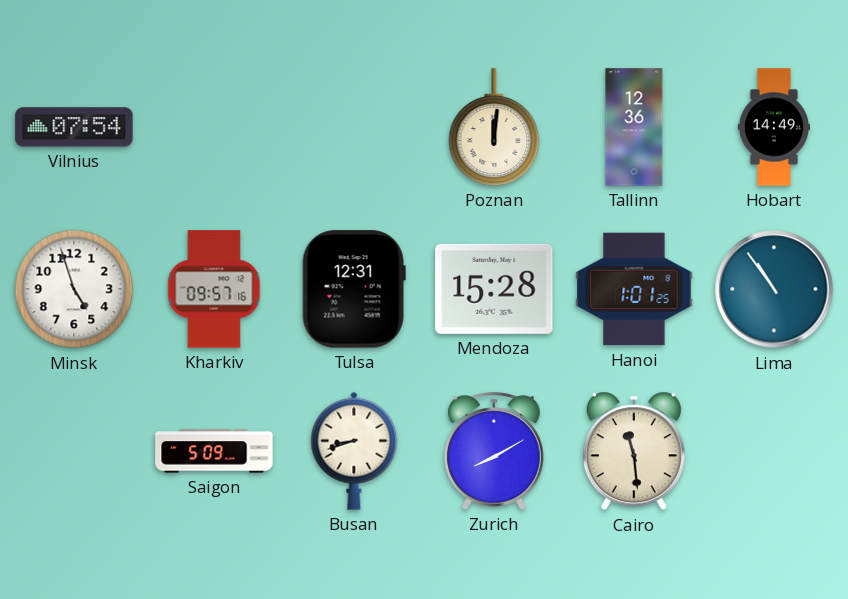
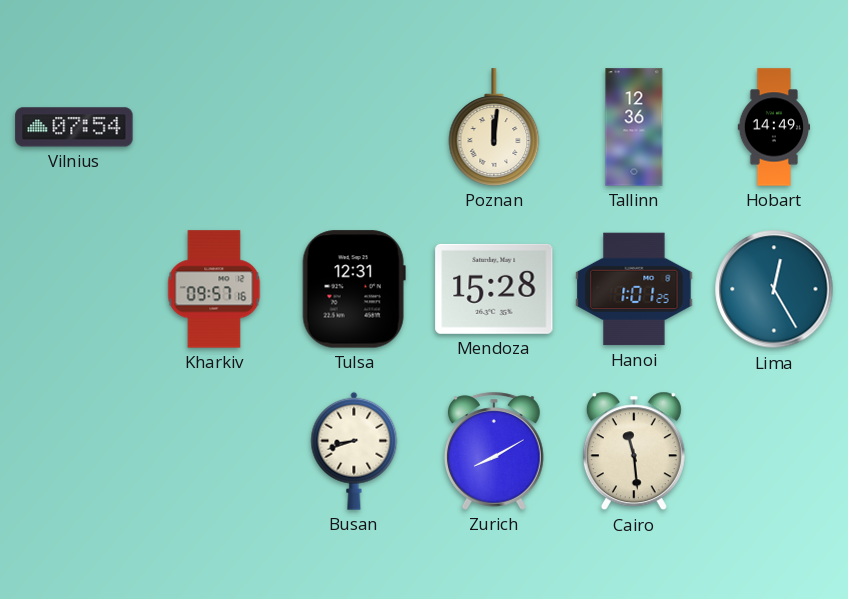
Minsk: 4:57 -> none (74, 289)
Lima: 10:54 -> 12:25 (774, 289)
Saigon: 5:09 -> none (214, 451)
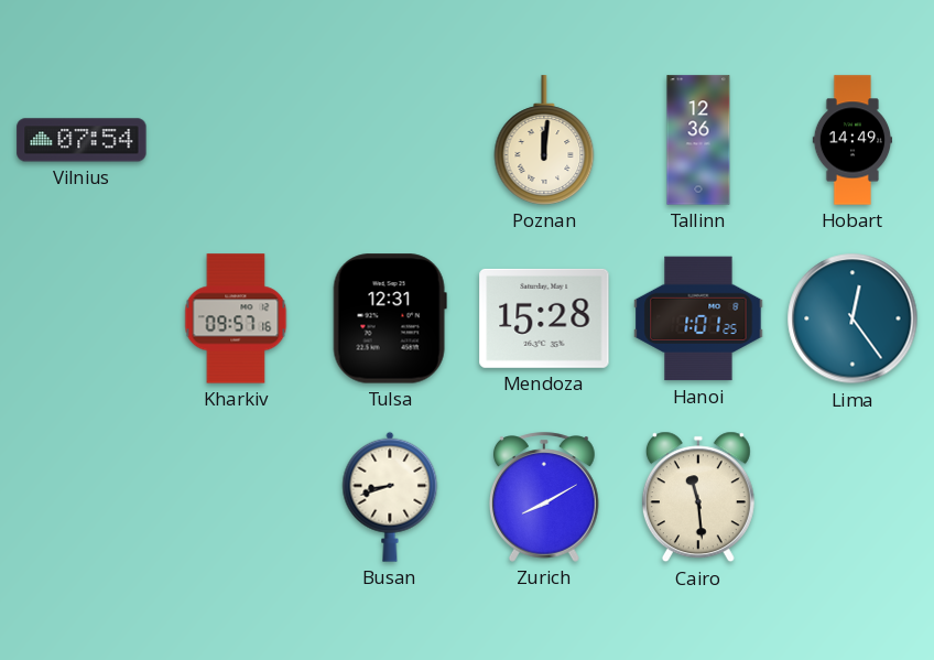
Lima: 12:25 -> 12:24 (852, 318)
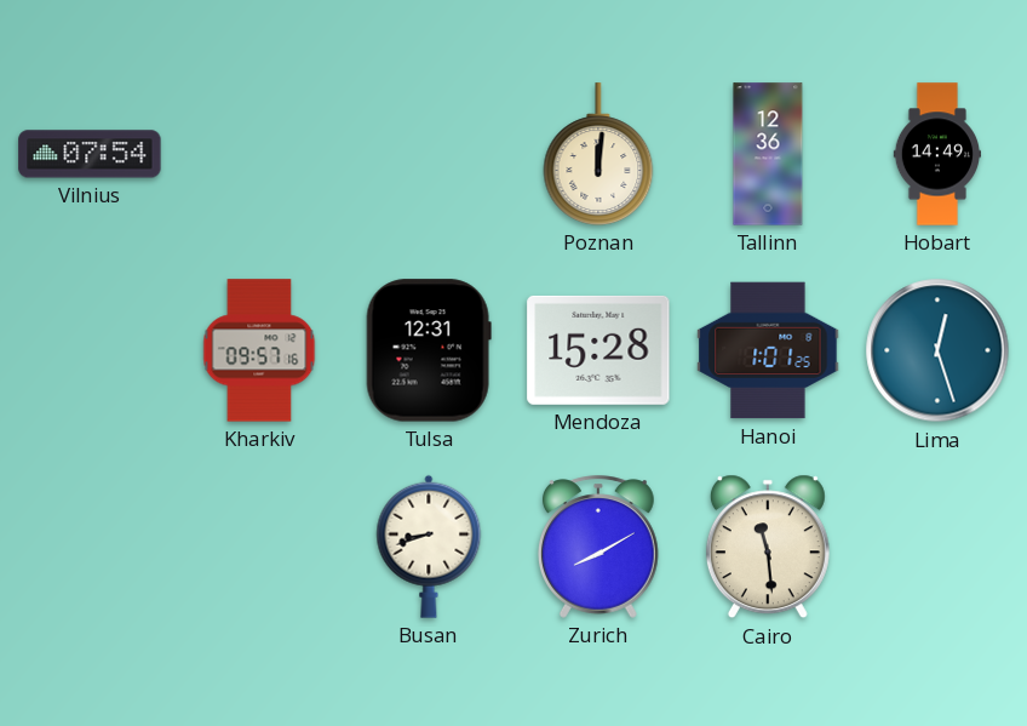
Lima: 12:24 -> 12:27 (937, 350)
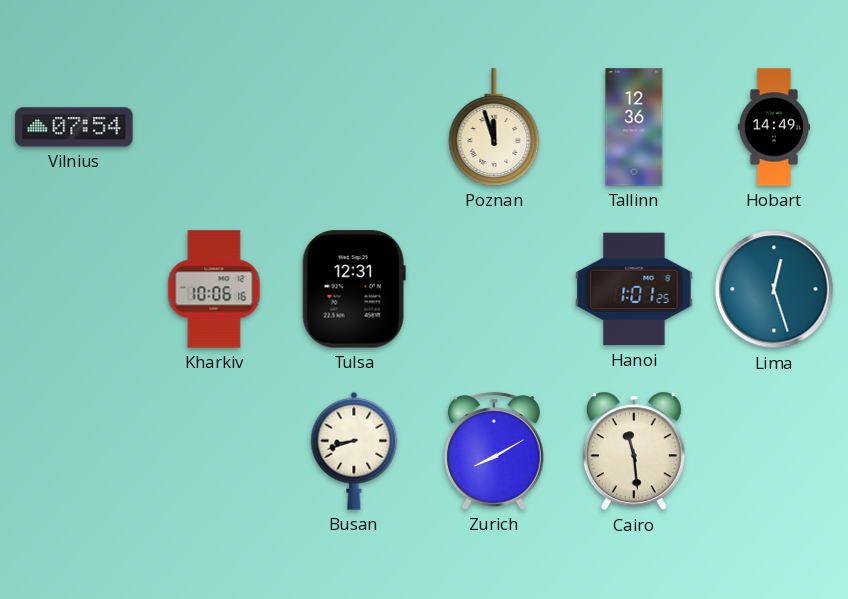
Poznan: 12:01 -> 11:57 (494, 127)
Kharkiv: 09:57 -> 10:06 (214, 289)
Mendoza: 15:28 -> none (598, 350)
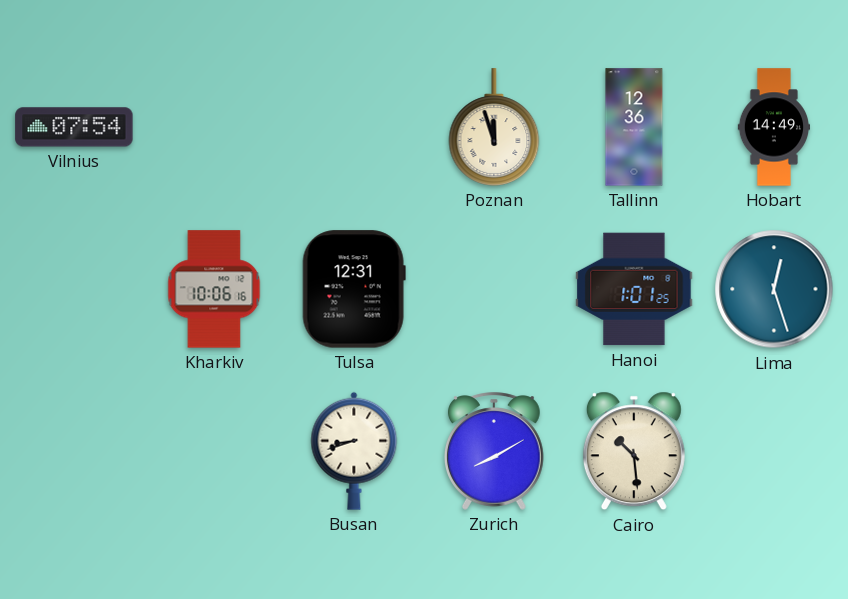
Cairo: 11:29 -> 10:29 (634, 451)
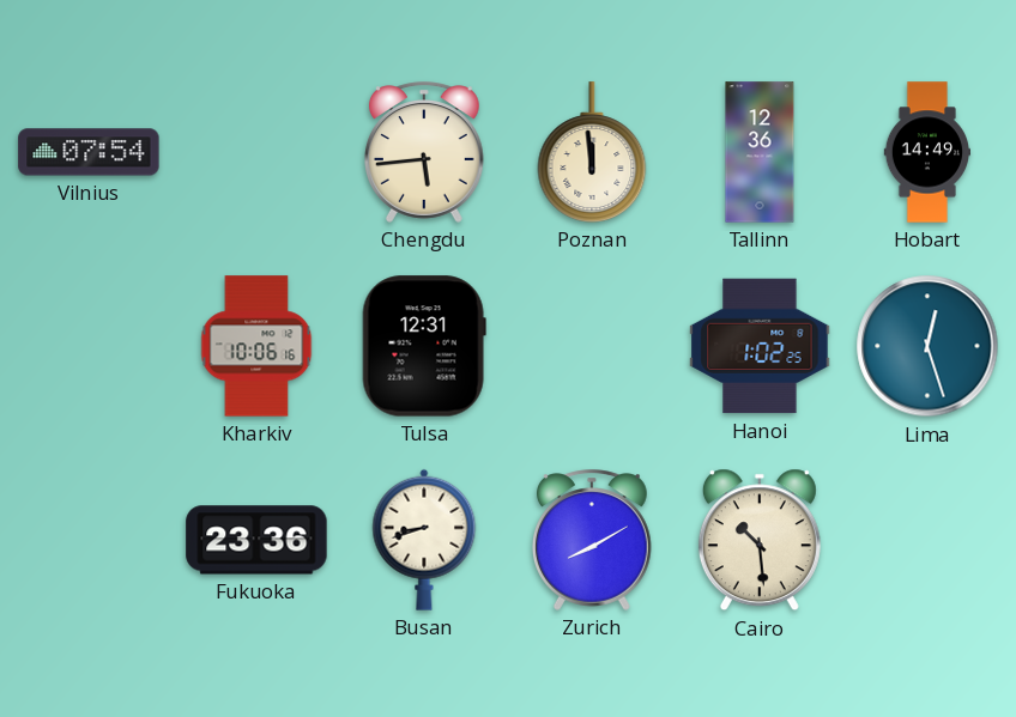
Chengdu: none -> 5:44 (424, 152)
Poznan: 11:57 -> 11:59 (592, 152)
Hanoi: 1:01 -> 1:02 (760, 346)
Fukuoka: none -> 23:36 (256, 540)
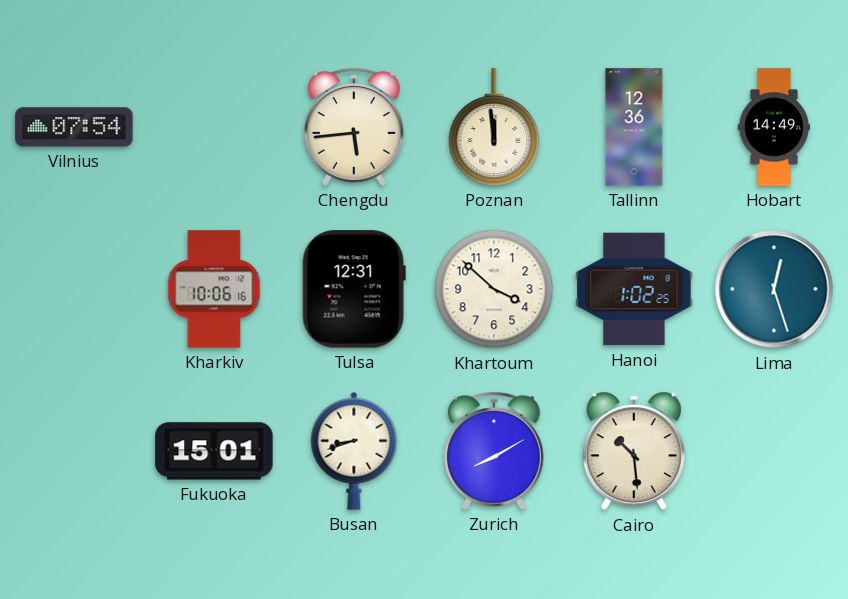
Khartoum: none -> 3:52 (494, 289)
Fukuoka: 23:36 -> 15:01 (214, 451)
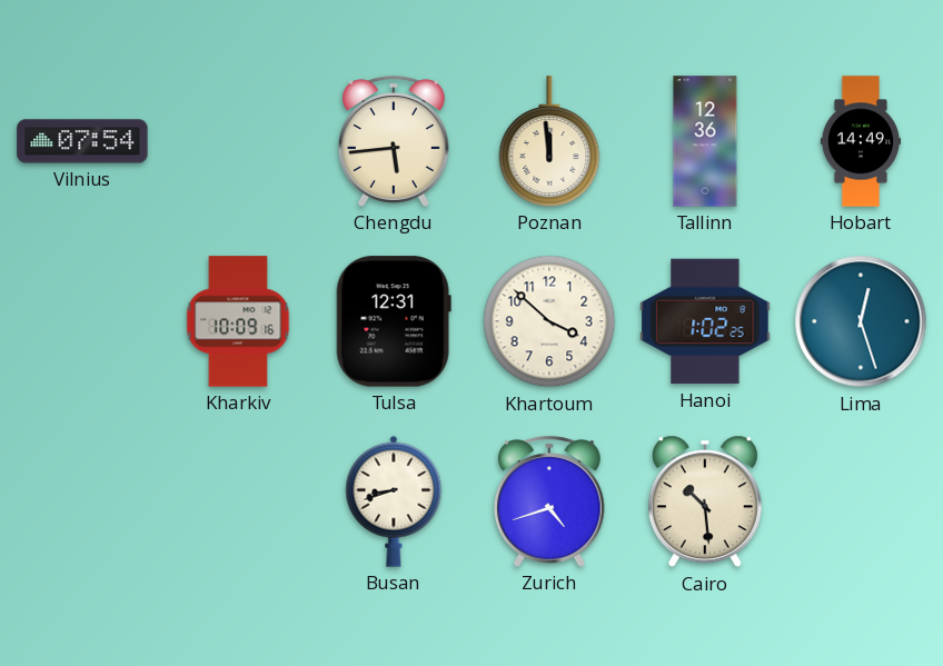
Kharkiv: 10:06 -> 10:09 (238, 321)
Fukuoka: 15:01 -> none (214, 451)
Zurich: 8:10 -> 4:42 (549, 501)
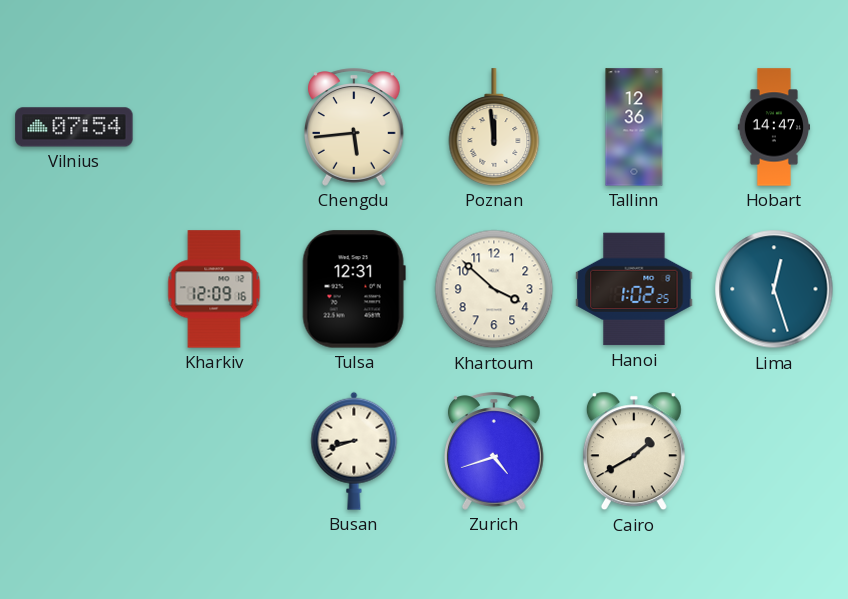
Hobart: 14:49 -> 14:47 (773, 127)
Kharkiv: 10:09 -> 12:09 (214, 289)
Cairo: 10:29 -> 1:40 (634, 451)
